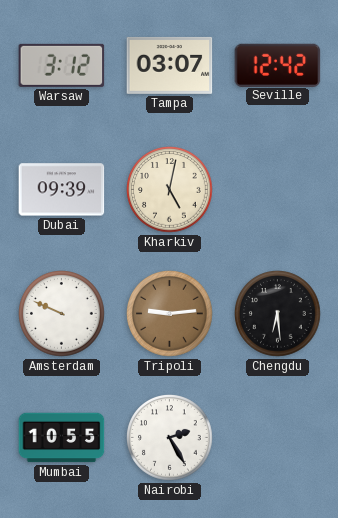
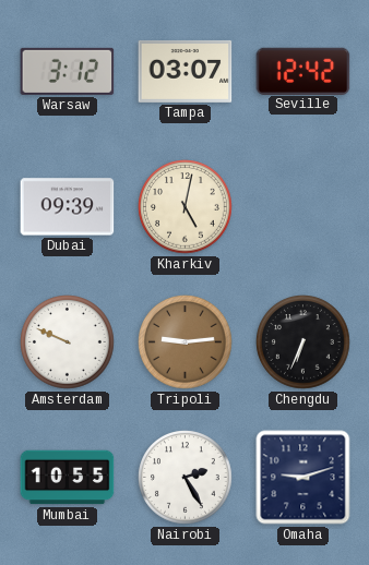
Chengdu: 6:29 -> 6:34 (303, 342)
Omaha: none -> 9:12 (303, 478)
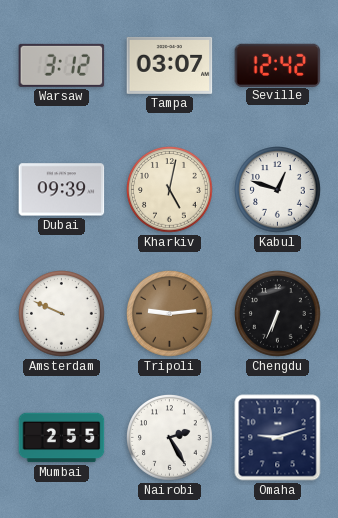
Kabul: none -> 12:48 (278, 190)
Mumbai: 10:55 -> 2:55 (62, 438)
